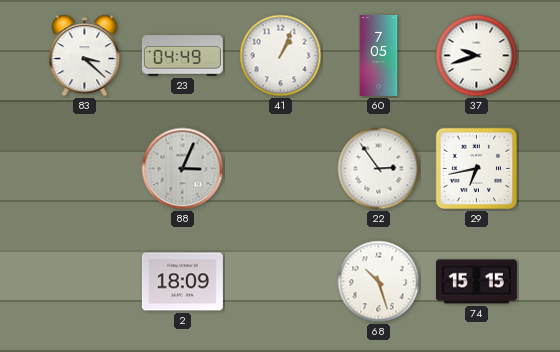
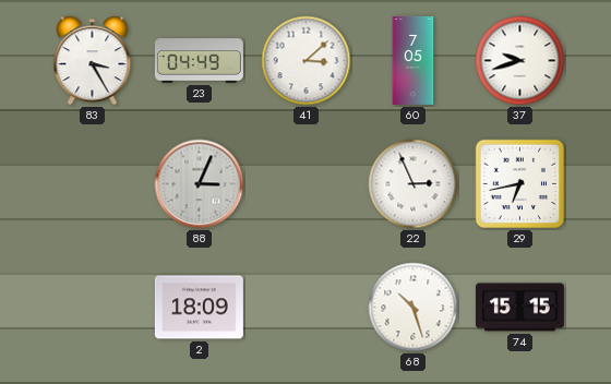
83: 3:22 -> 3:25 (93, 61)
41: 1:04 -> 3:08 (307, 61)
22: 2:54 -> 2:56 (414, 184)
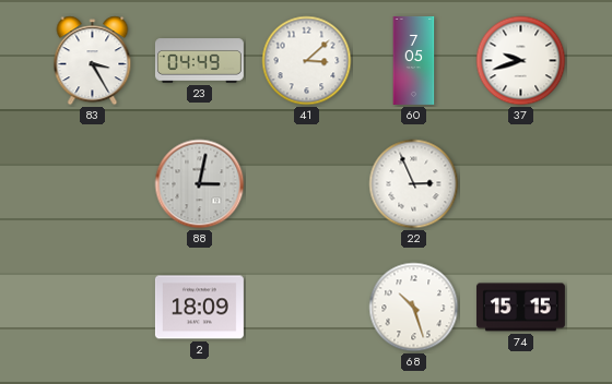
88: 3:04 -> 3:02 (200, 184)
29: 6:43 -> none (520, 184)
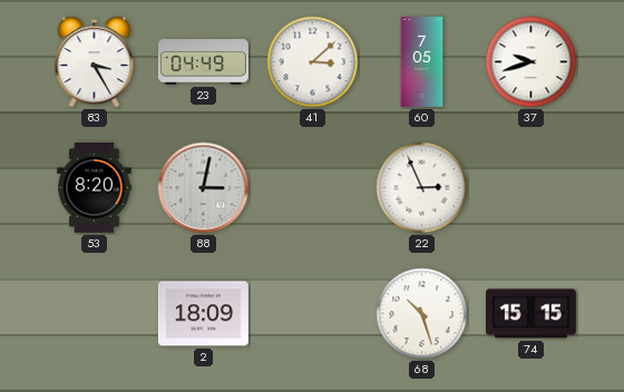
53: none -> 8:20 (95, 187)
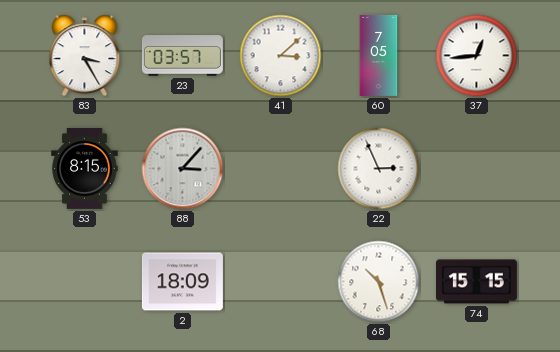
23: 04:49 -> 03:57 (182, 56)
37: 9:42 -> 12:44 (477, 56)
53: 8:20 -> 8:15 (85, 168)
88: 3:02 -> 3:07 (183, 169)
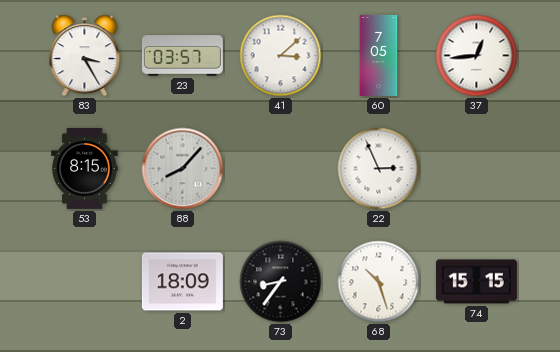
88: 3:07 -> 8:07 (183, 169)
73: none -> 8:36 (281, 282)
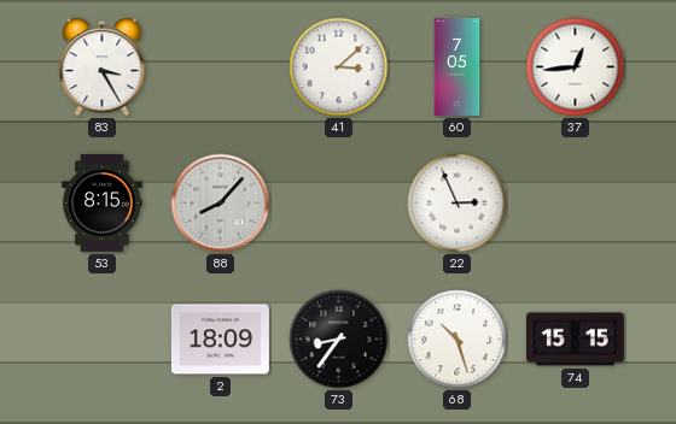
23: 03:57 -> none (182, 56)
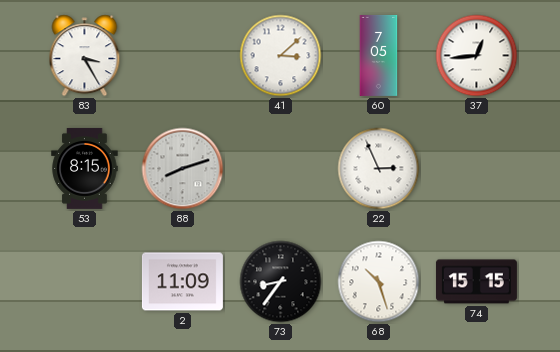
88: 8:07 -> 8:12 (183, 169)
2: 18:09 -> 11:09 (182, 282)
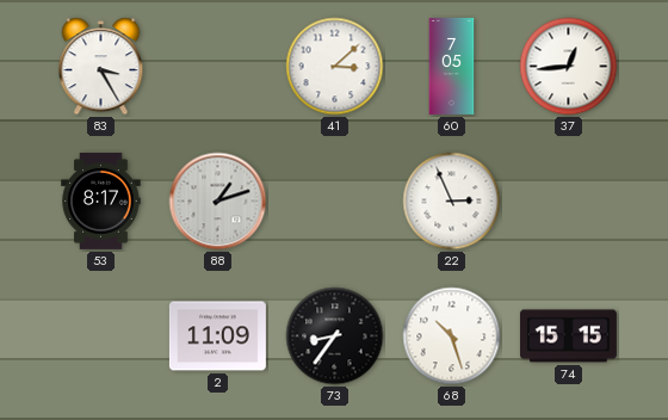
53: 8:15 -> 8:17 (101, 200)
88: 8:12 -> 1:12 (218, 202)
